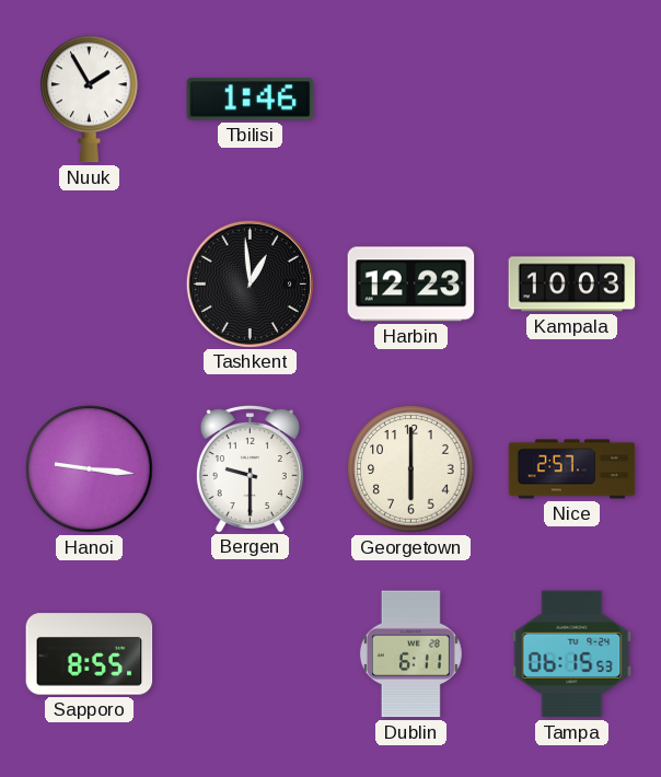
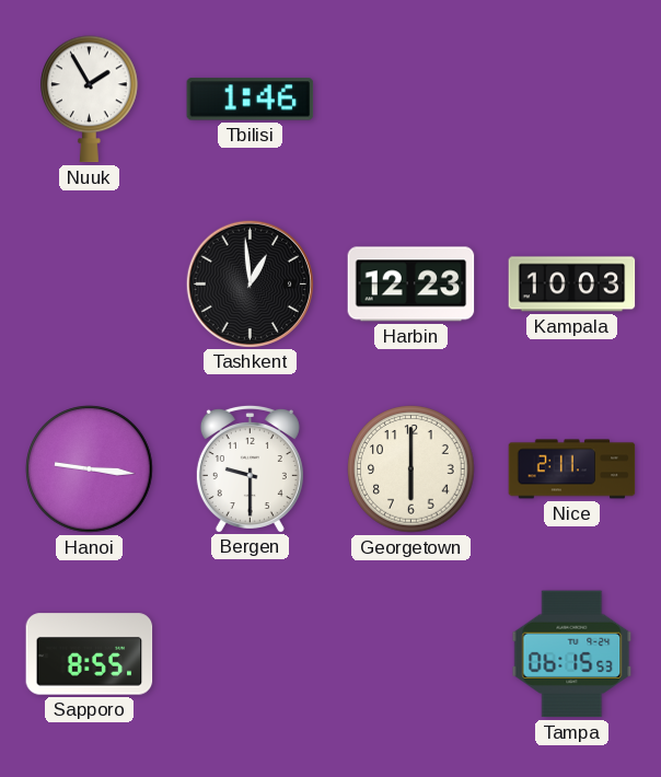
Nice: 2:57 -> 2:11 (572, 469)
Dublin: 6:11 -> none (410, 654)
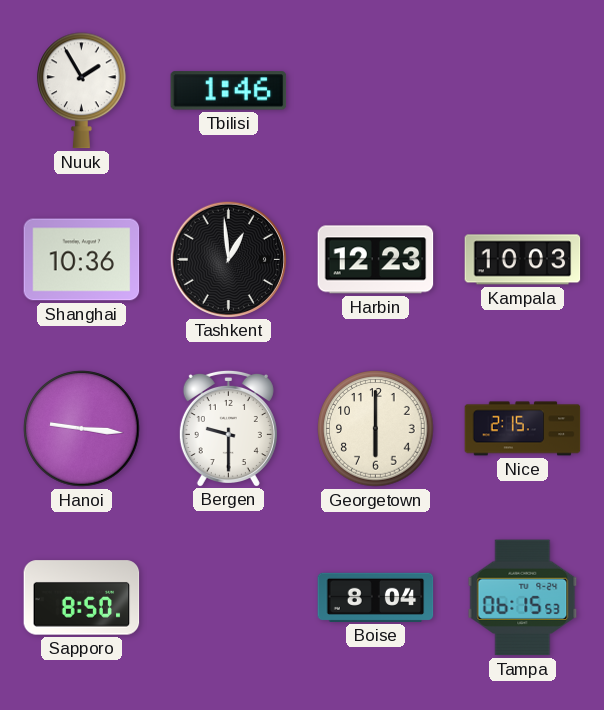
Shanghai: none -> 10:36 (82, 260)
Nice: 2:11 -> 2:15 (523, 429)
Sapporo: 8:55 -> 8:50 (82, 598)
Boise: none -> 8:04 (376, 597)
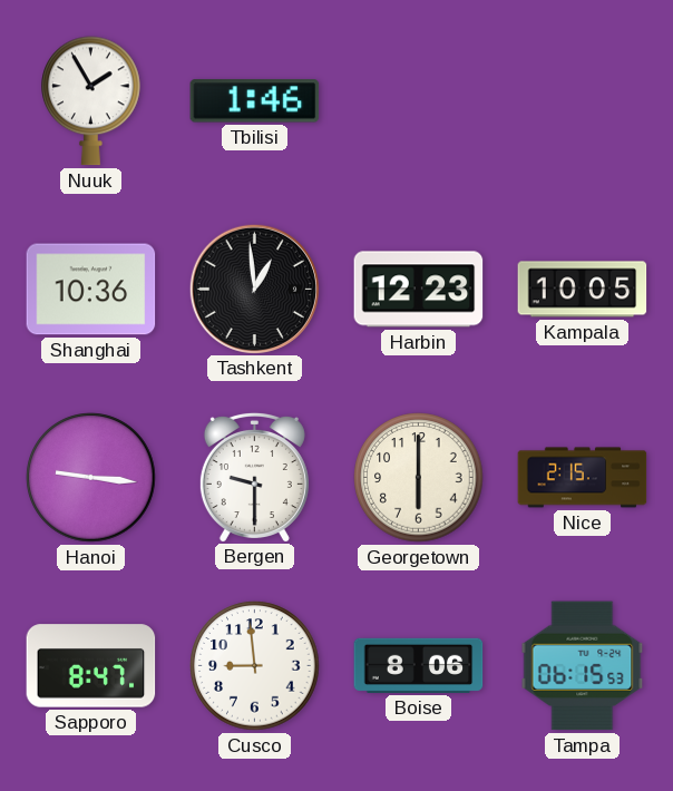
Kampala: 10:03 -> 10:05 (583, 290)
Sapporo: 8:50 -> 8:47 (91, 666)
Cusco: none -> 8:59 (255, 666)
Boise: 8:04 -> 8:06 (419, 665)
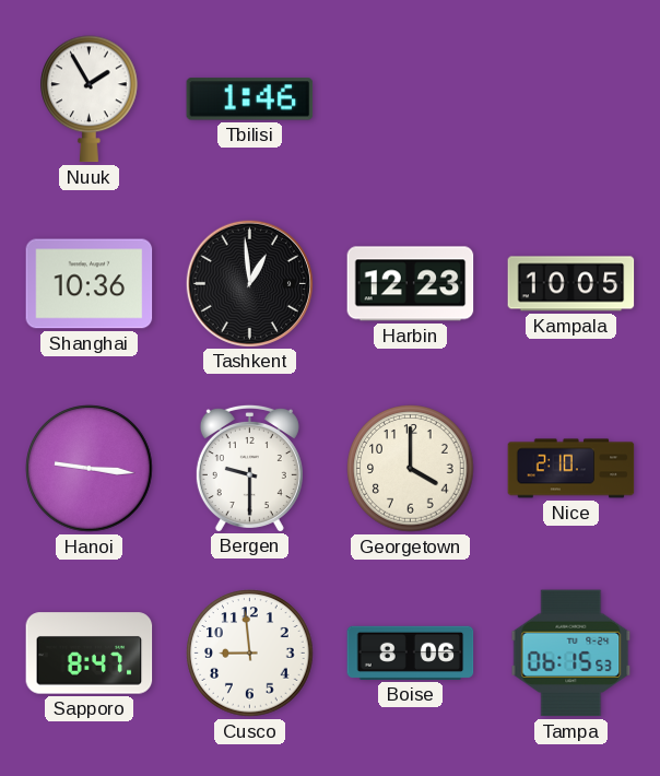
Georgetown: 6:00 -> 4:00 (411, 469)
Nice: 2:15 -> 2:10 (571, 469)
